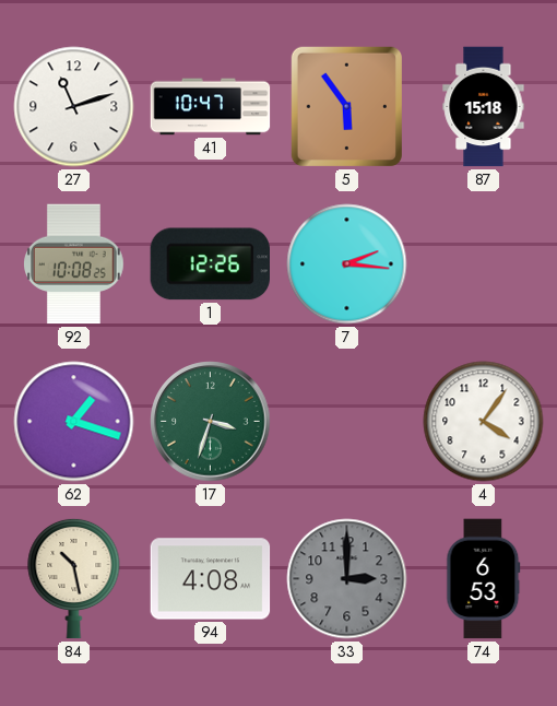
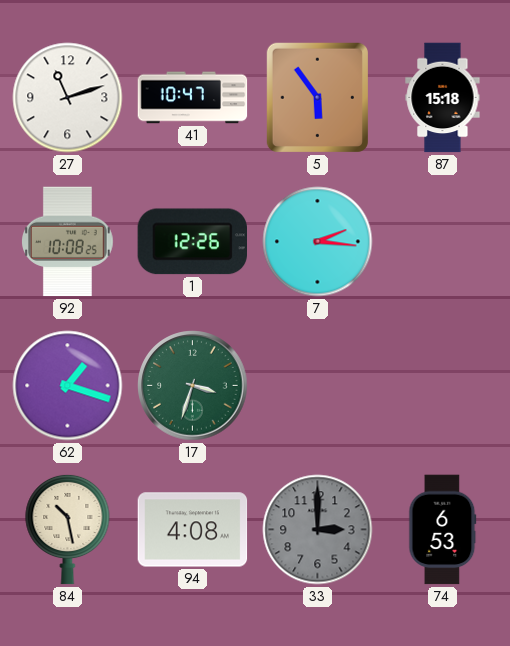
4: 4:06 -> none (484, 422)
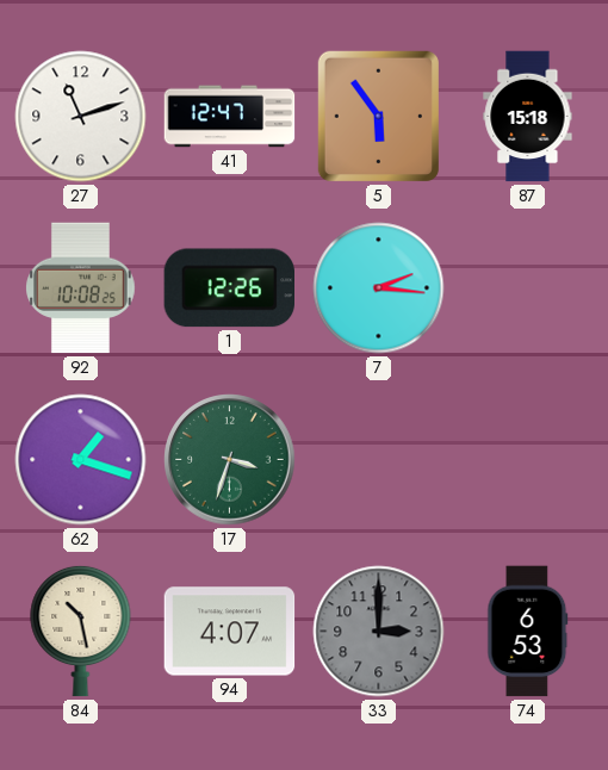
41: 10:47 -> 12:47 (230, 117)
94: 4:08 -> 4:07 (230, 632)
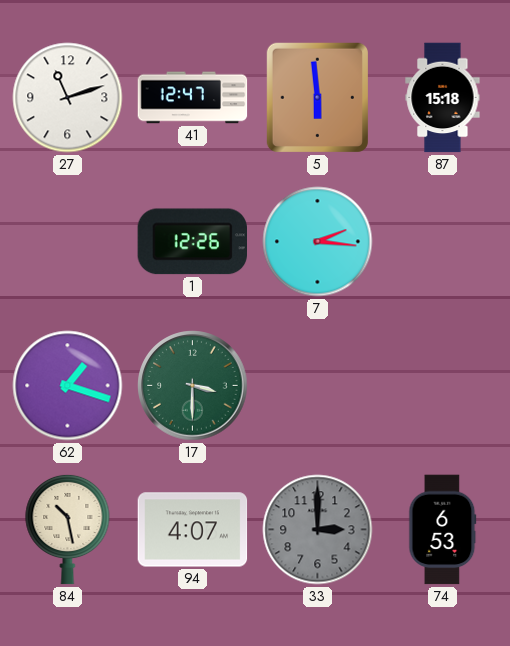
5: 5:54 -> 5:59 (317, 97)
92: 10:08 -> none (81, 288)
17: 3:33 -> 3:30 (193, 386)
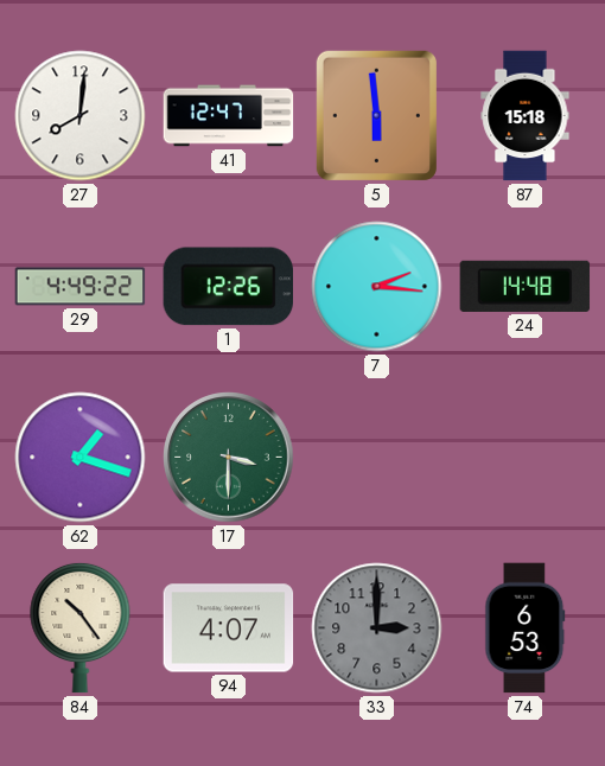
27: 11:12 -> 8:01 (81, 116)
29: none -> 4:49 (81, 287)
24: none -> 14:48 (526, 286)
84: 10:28 -> 10:24 (81, 627)
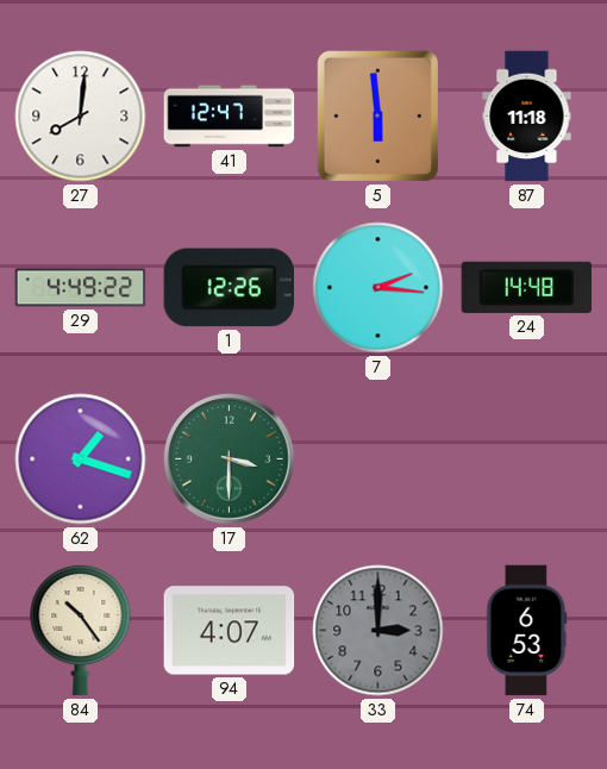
87: 15:18 -> 11:18 (527, 117)
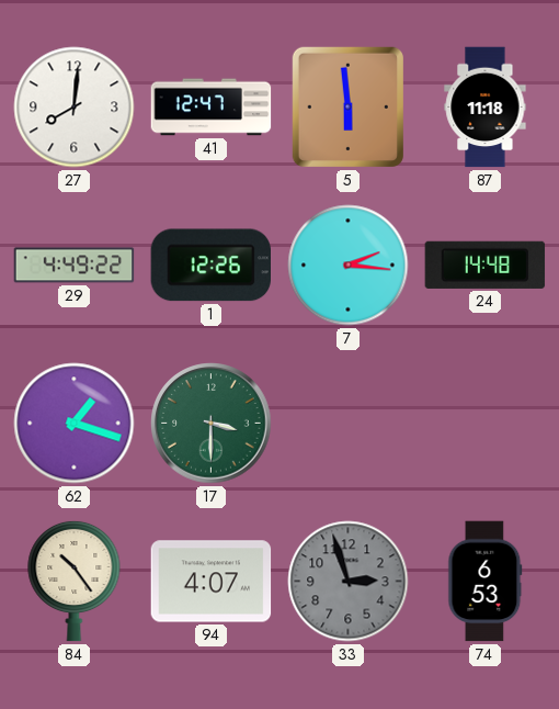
33: 3:00 -> 2:57 (349, 582)
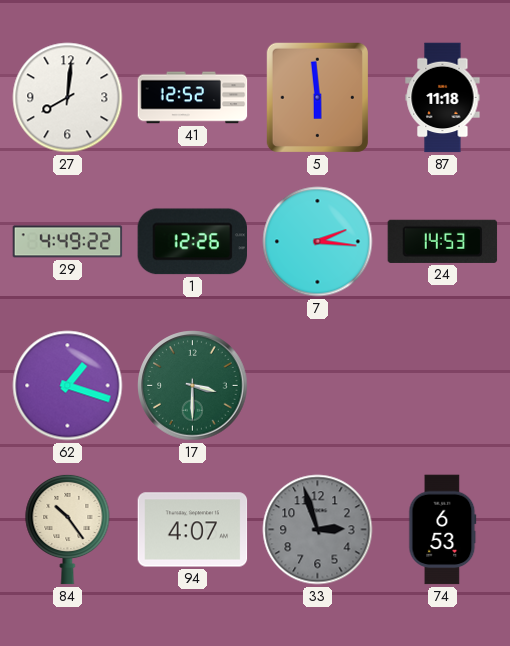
41: 12:47 -> 12:52 (193, 98)
24: 14:48 -> 14:53 (443, 241)
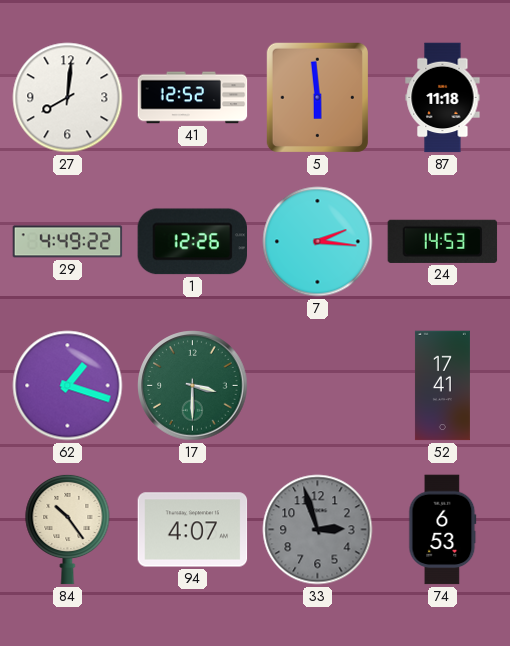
52: none -> 17:41 (442, 386)
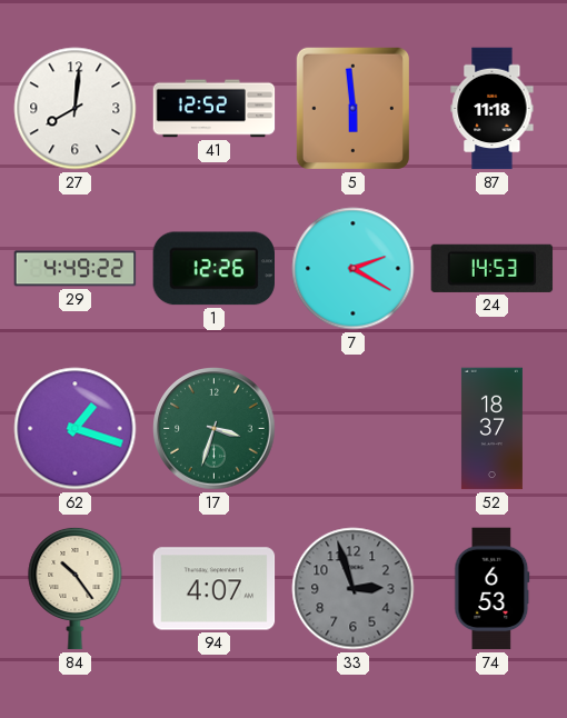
7: 2:16 -> 2:20 (354, 269)
17: 3:30 -> 3:33 (215, 429)
52: 17:41 -> 18:37 (491, 429)
